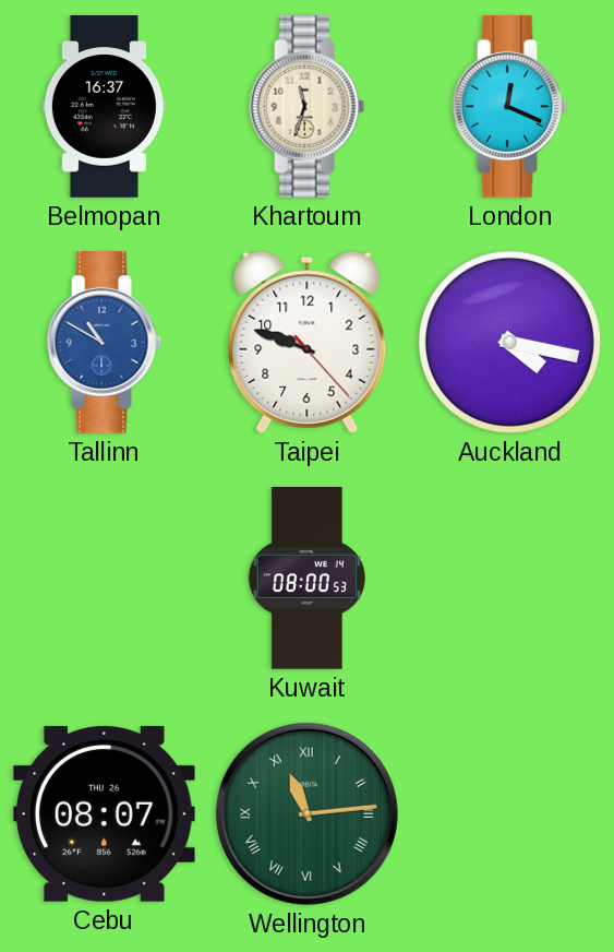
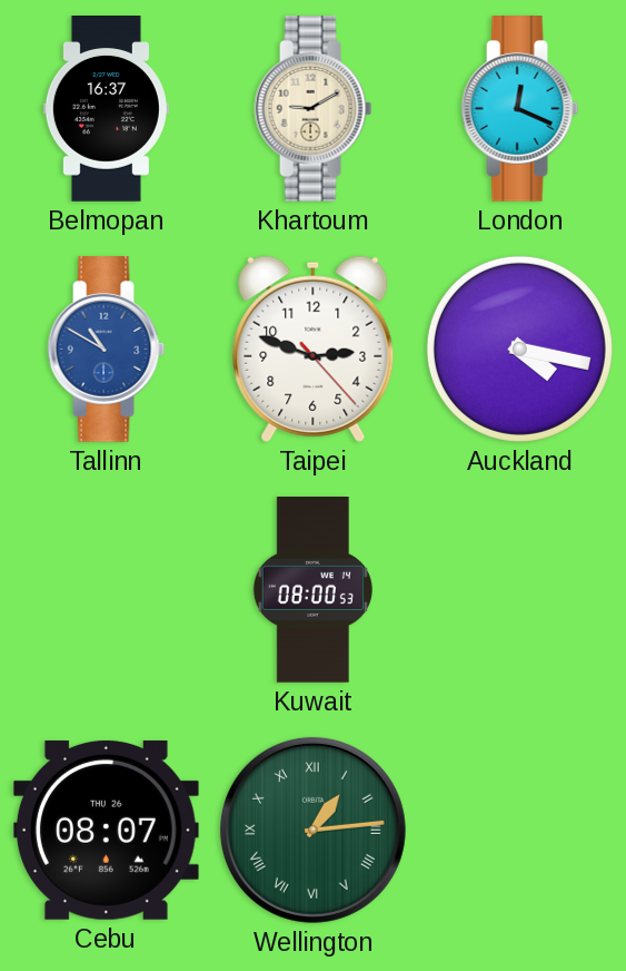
Khartoum: 11:33 -> 9:10 (314, 109)
Taipei: 9:48 -> 2:48 (314, 349)
Wellington: 11:14 -> 1:14 (312, 830)
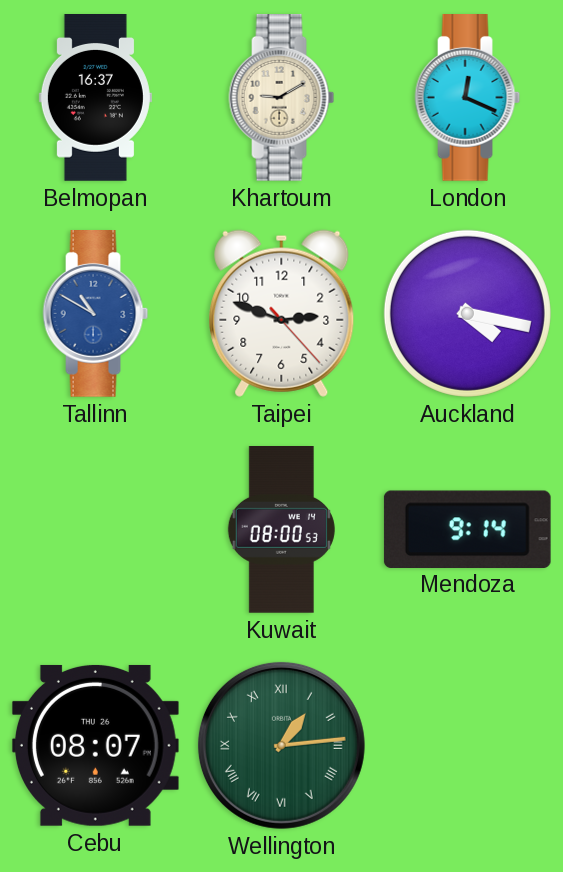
Mendoza: none -> 9:14 (467, 529)
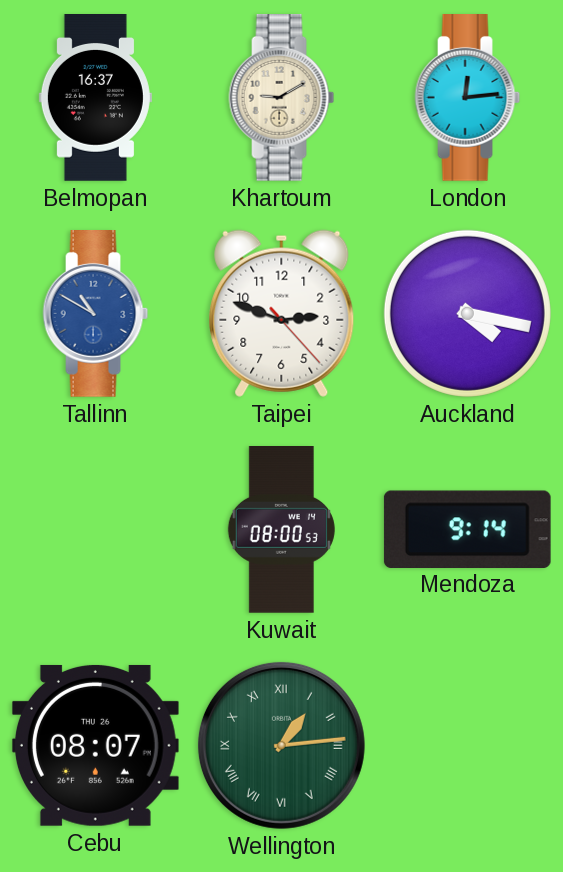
London: 12:19 -> 12:14 (468, 98)
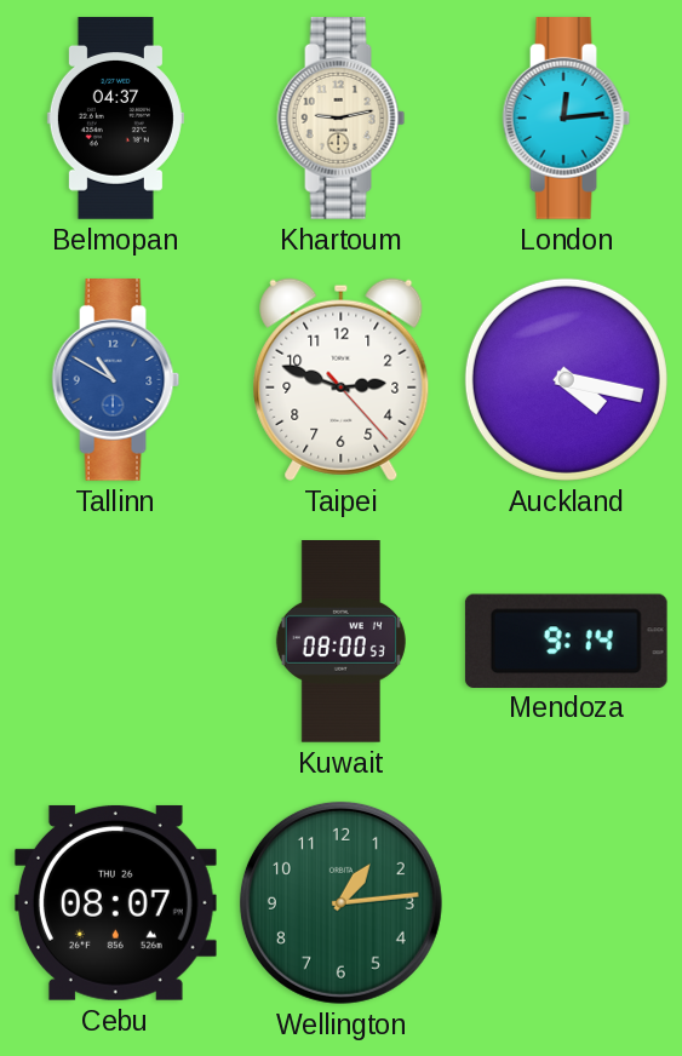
Belmopan: 16:37 -> 04:37 (115, 119)
Khartoum: 9:10 -> 9:13 (342, 119)
Wellington numerals: Roman -> Arabic (340, 902)
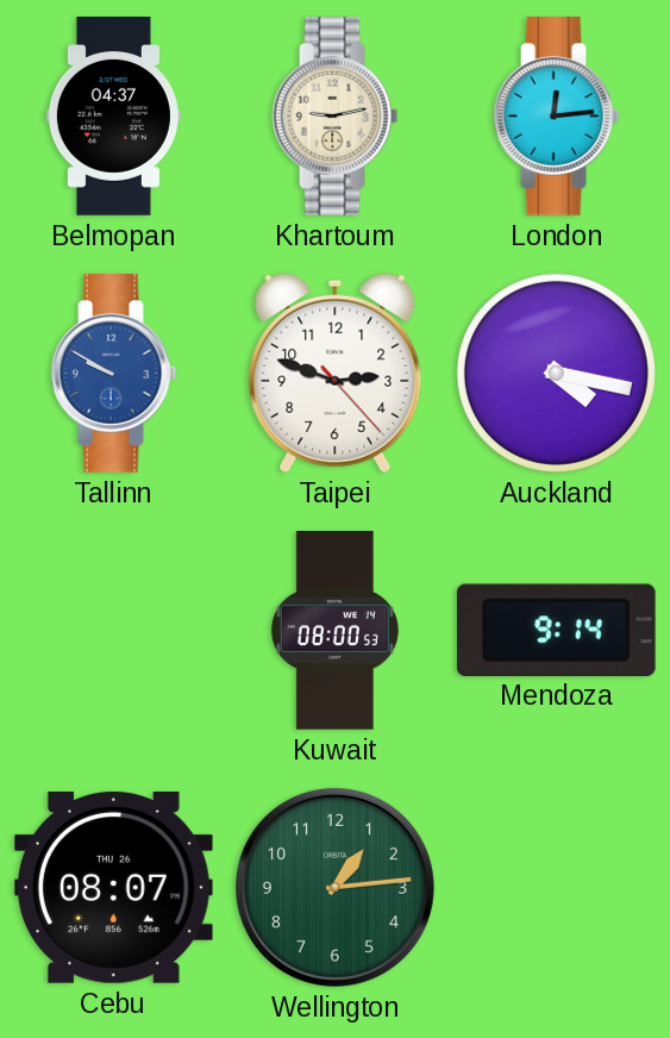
Tallinn: 10:50 -> 9:50 (114, 374)
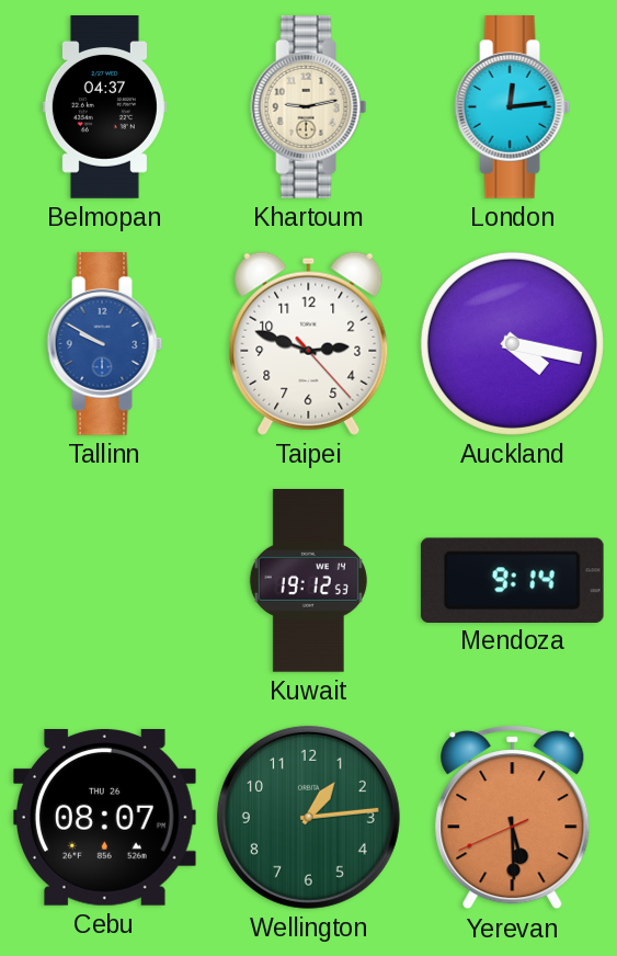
Kuwait: 08:00 -> 19:12 (308, 581)
Yerevan: none -> 5:29 (513, 818)
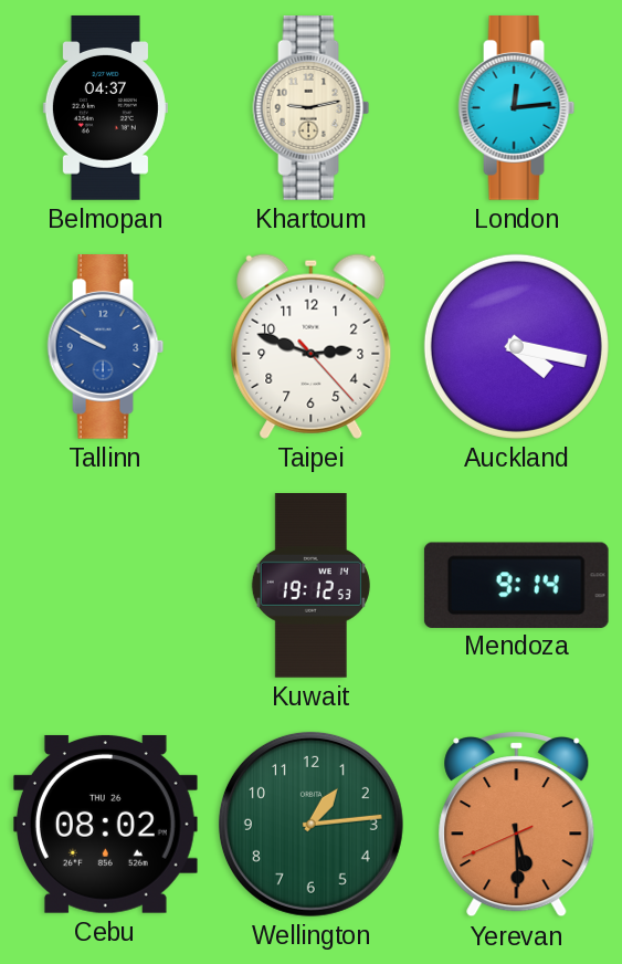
Cebu: 08:07 -> 08:02 (105, 824)
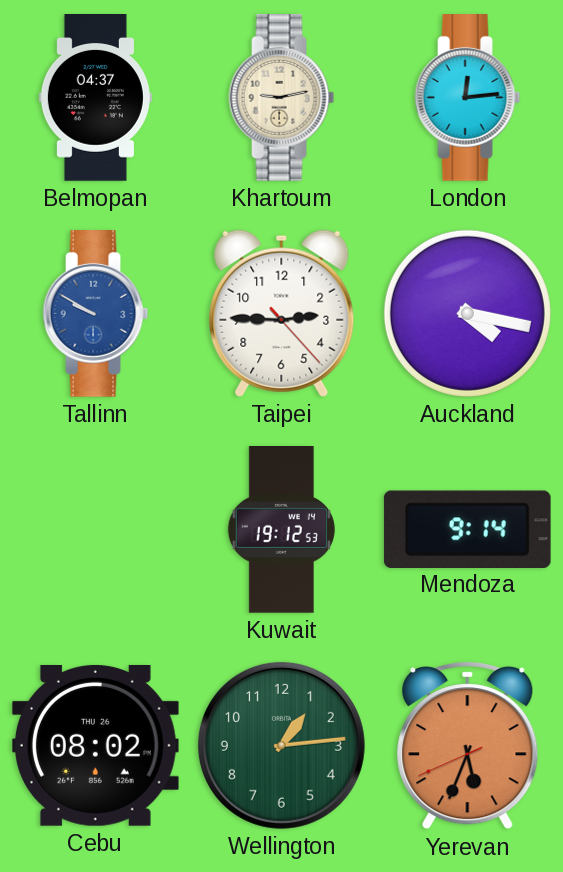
Taipei: 2:48 -> 2:45 (282, 313)
Yerevan: 5:29 -> 5:33 (468, 746)
